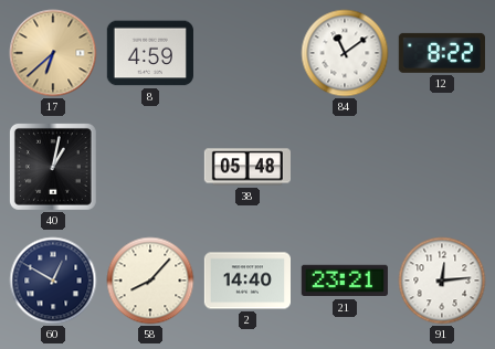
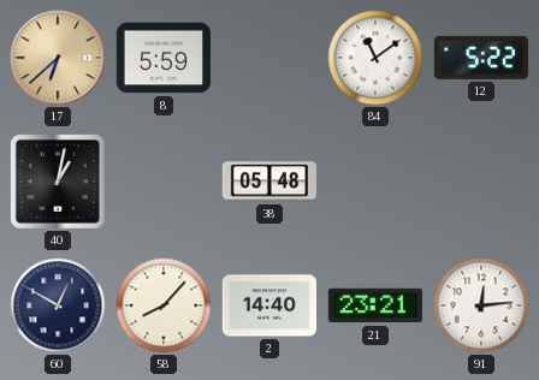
8: 4:59 -> 5:59 (162, 58)
12: 8:22 -> 5:22 (481, 58)
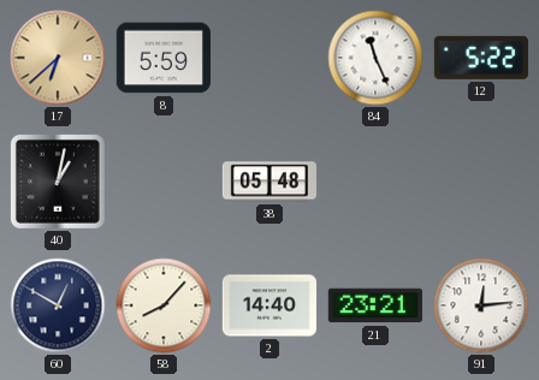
84: 11:09 -> 11:26 (375, 58)
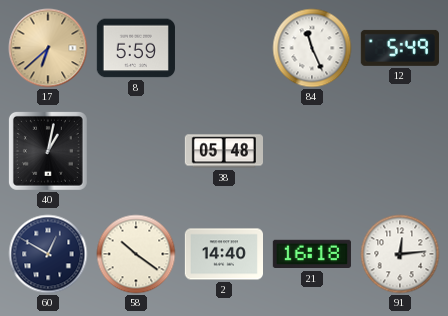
12: 5:22 -> 5:49 (400, 48)
58: 8:07 -> 10:21 (136, 254)
21: 23:21 -> 16:18 (312, 254)
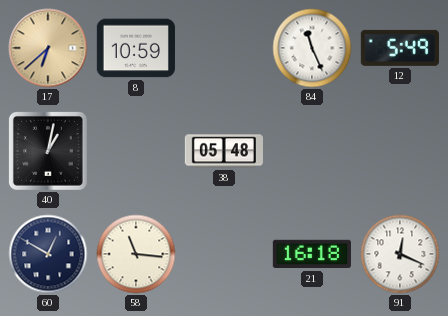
8: 5:59 -> 10:59 (135, 48)
58: 10:21 -> 11:16 (136, 254)
2: 14:40 -> none (223, 254)
91: 12:14 -> 12:19 (400, 254)
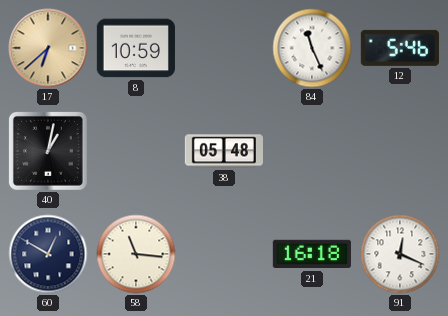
12: 5:49 -> 5:46 (400, 48)
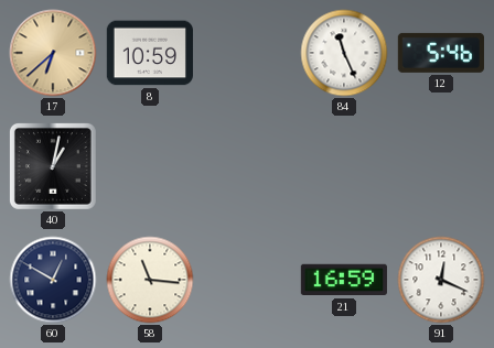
38: 05:48 -> none (223, 151)
21: 16:18 -> 16:59 (344, 280)
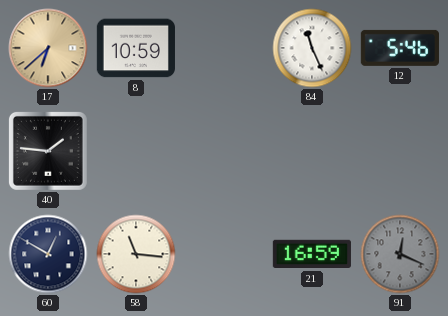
40: 1:02 -> 1:46 (48, 151)
91 dial: white -> grey (400, 254)
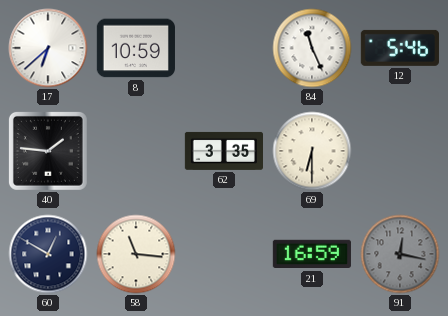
17 dial: champagne -> white (48, 48)
62: none -> 3:35 (223, 151)
69: none -> 6:30 (312, 151)
91: 12:19 -> 12:17 (400, 254)
